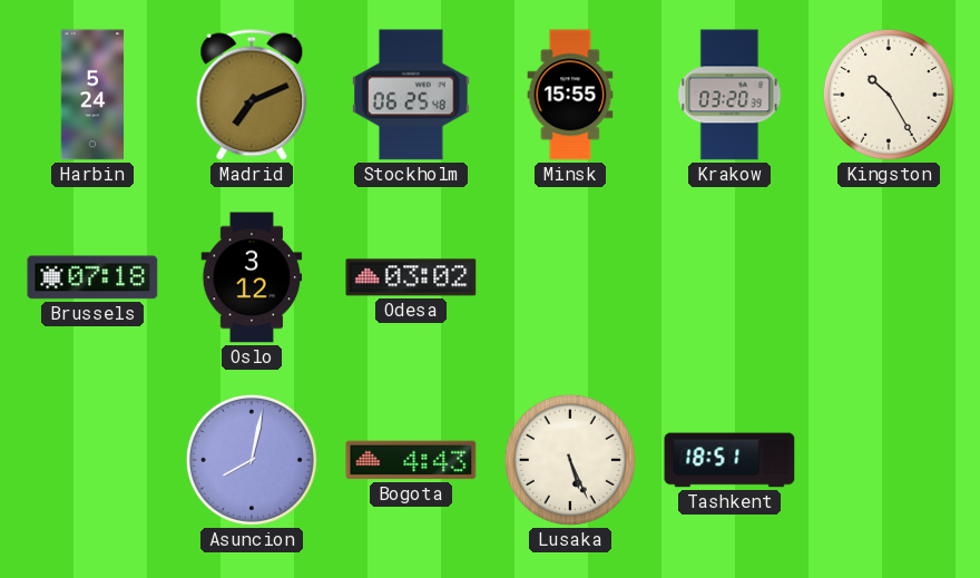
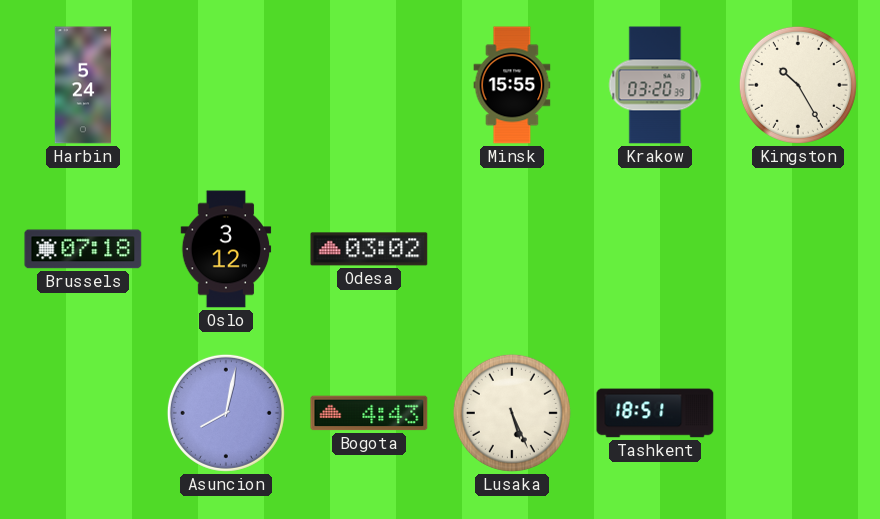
Madrid: 7:11 -> none (252, 95)
Stockholm: 06:25 -> none (411, 95)
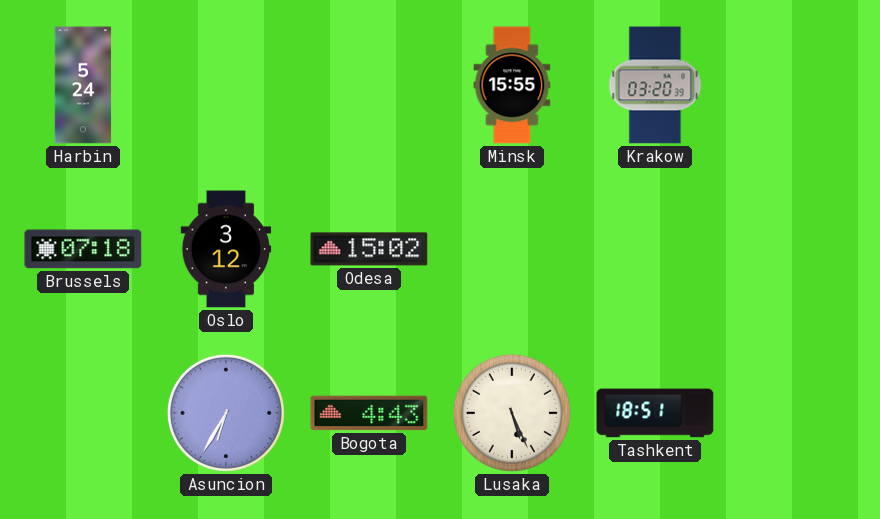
Kingston: 10:25 -> none (798, 85)
Odesa: 03:02 -> 15:02 (369, 249)
Asuncion: 8:02 -> 6:35 (226, 413)
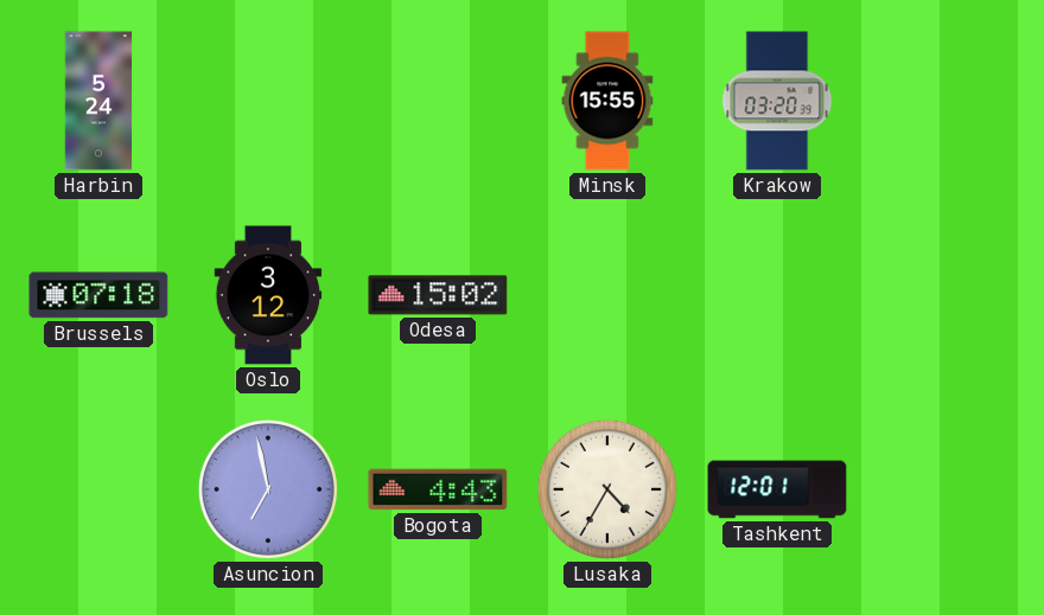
Asuncion: 6:35 -> 6:58 (268, 489)
Lusaka: 5:26 -> 4:35 (607, 489)
Tashkent: 18:51 -> 12:01 (777, 489)
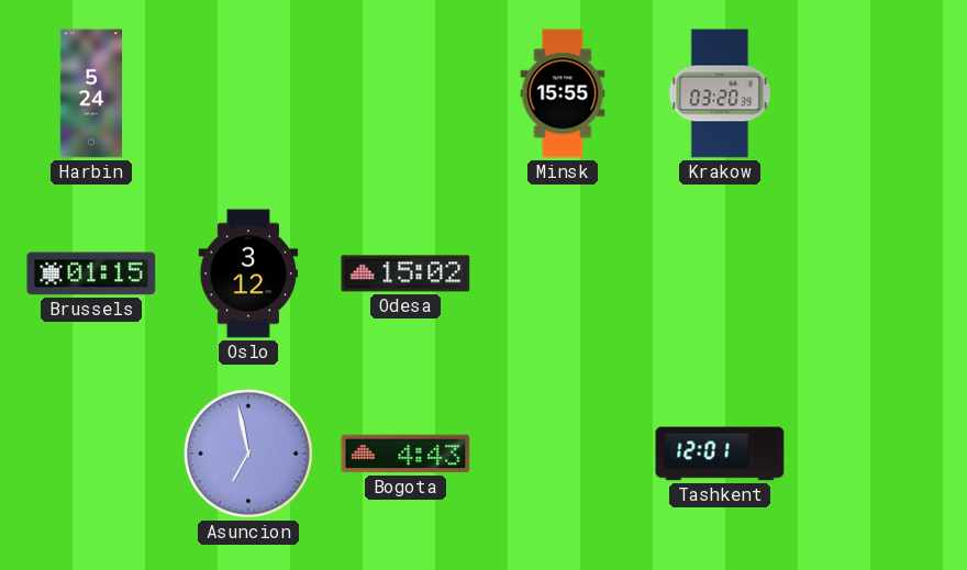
Brussels: 07:18 -> 01:15 (91, 273)
Lusaka: 4:35 -> none (607, 489)
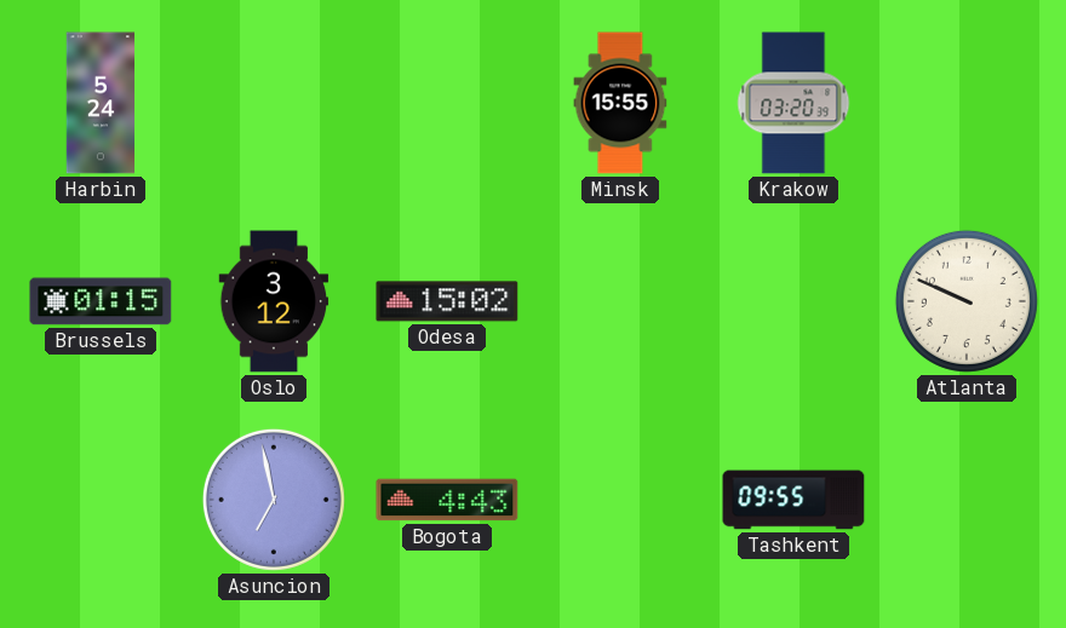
Atlanta: none -> 9:49 (967, 301)
Tashkent: 12:01 -> 09:55 (793, 500)
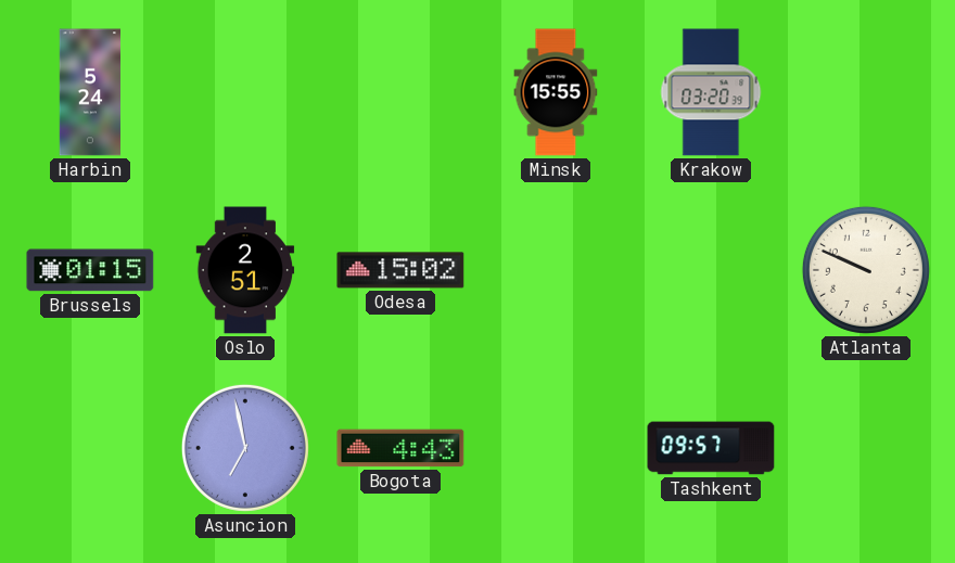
Oslo: 3:12 -> 2:51 (245, 270)
Tashkent: 09:55 -> 09:57 (711, 448)
